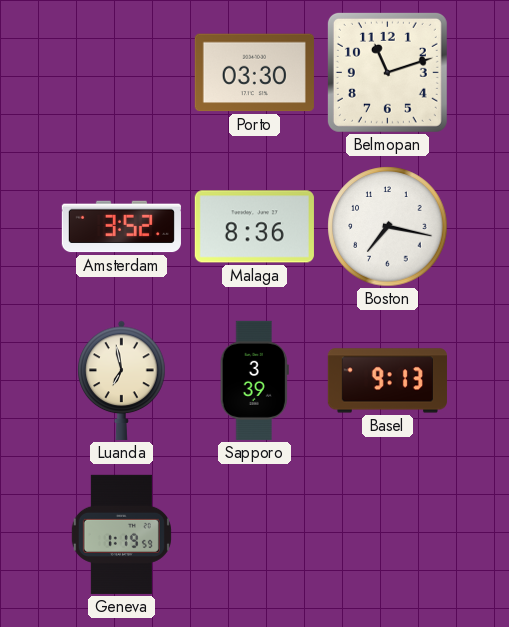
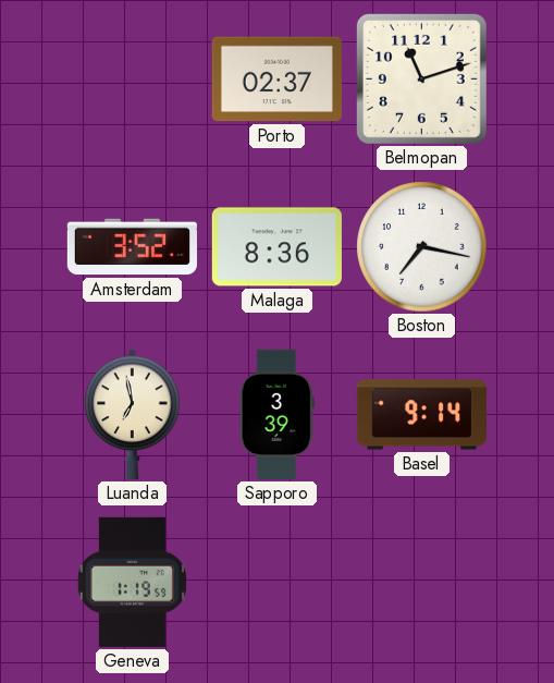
Porto: 03:30 -> 02:37 (276, 80)
Basel: 9:13 -> 9:14 (421, 415)
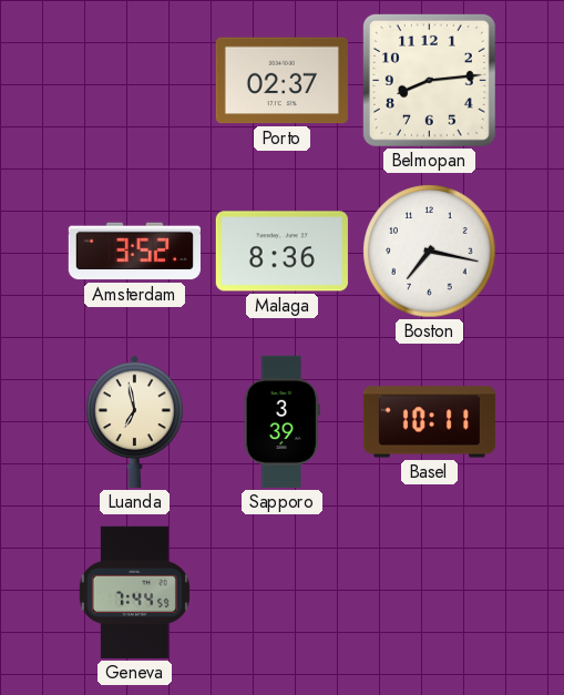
Belmopan: 11:12 -> 8:14 (429, 80)
Basel: 9:14 -> 10:11 (429, 422)
Geneva: 1:19 -> 7:44 (134, 592)
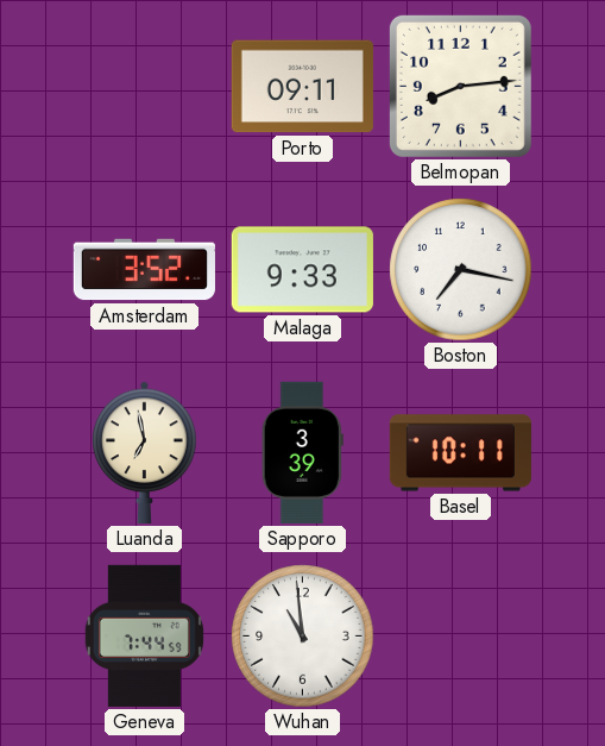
Porto: 02:37 -> 09:11 (302, 87)
Malaga: 8:36 -> 9:33 (302, 270)
Wuhan: none -> 10:59 (303, 637)
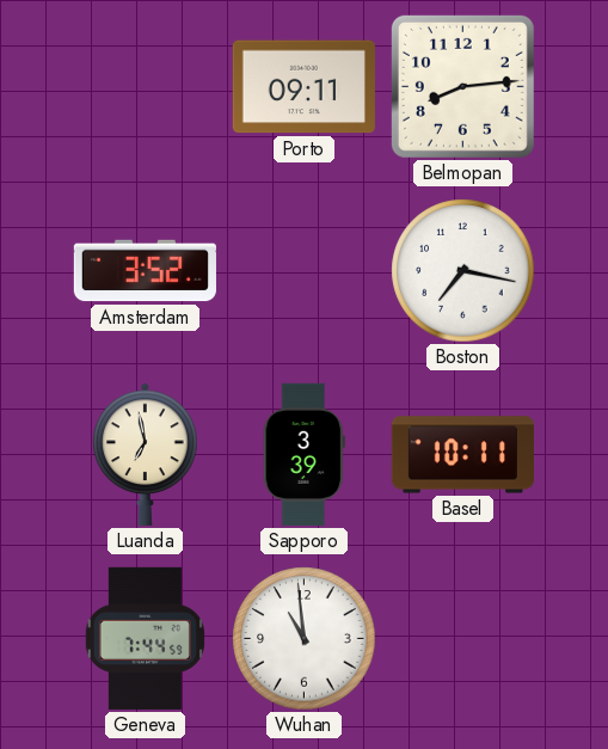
Malaga: 9:33 -> none (302, 270)
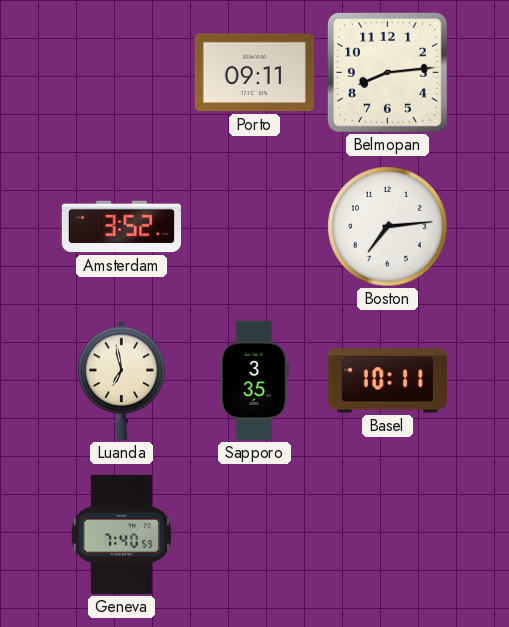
Boston: 7:17 -> 7:14 (388, 227)
Sapporo: 3:39 -> 3:35 (254, 380)
Geneva: 7:44 -> 7:40 (121, 534)
Wuhan: 10:59 -> none (305, 639)
